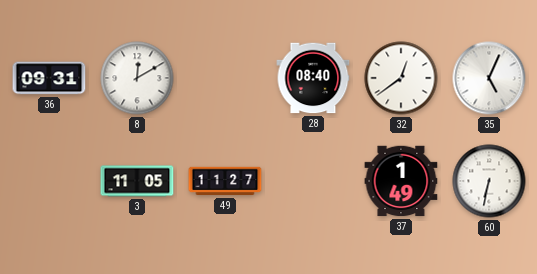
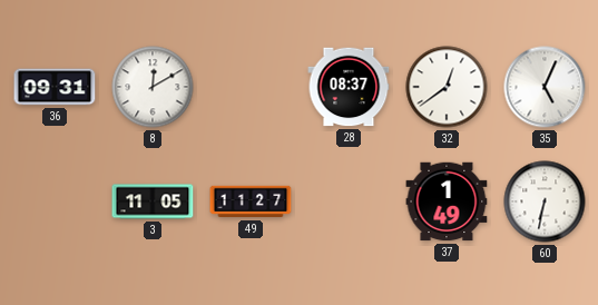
28: 08:40 -> 08:37 (349, 87)
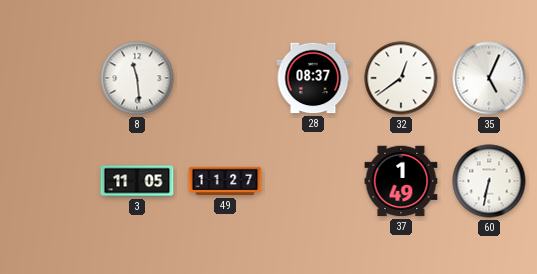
36: 09:31 -> none (55, 87)
8: 12:10 -> 11:29 (137, 78)
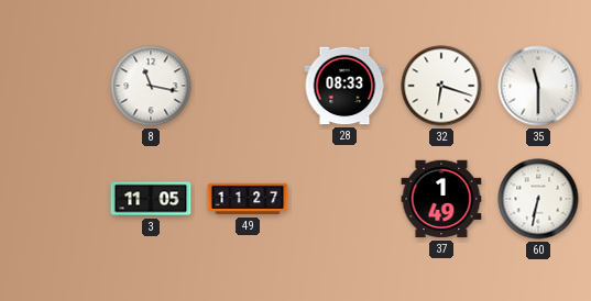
8: 11:29 -> 11:17 (151, 86)
28: 08:37 -> 08:33 (344, 86)
32: 12:39 -> 6:18 (441, 86)
35: 5:04 -> 11:30 (538, 86)
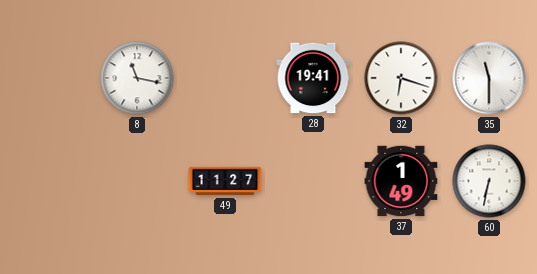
28: 08:33 -> 19:41 (313, 78)
3: 11:05 -> none (151, 199)
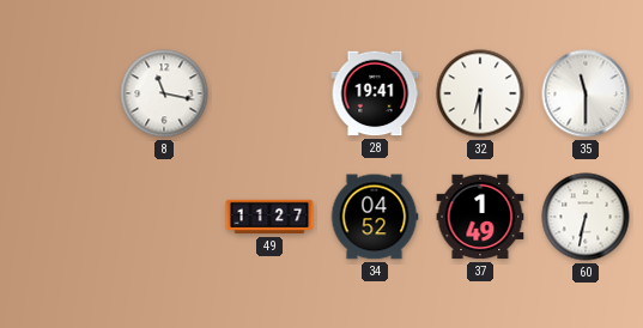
32: 6:18 -> 6:30 (480, 93)
34: none -> 04:52 (375, 217)
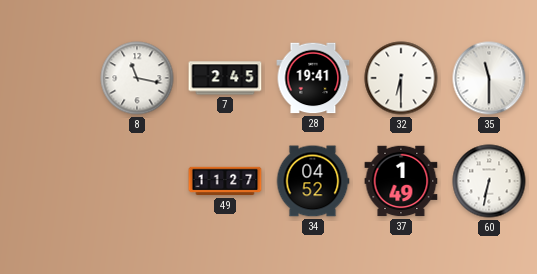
7: none -> 2:45 (225, 78)
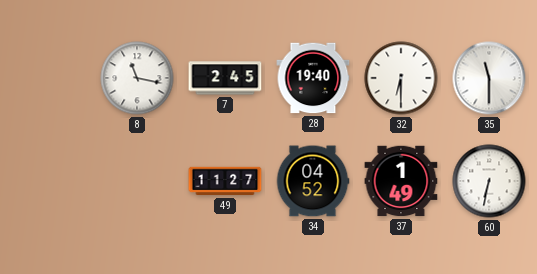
28: 19:41 -> 19:40 (313, 78)
